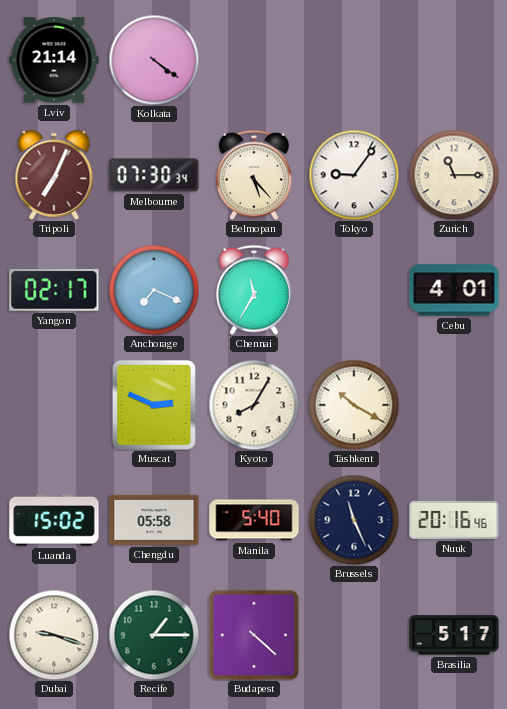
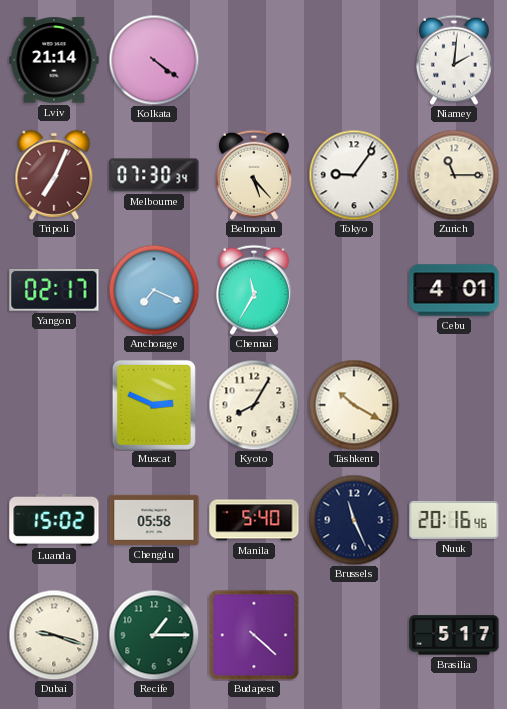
Niamey: none -> 2:01 (454, 60)
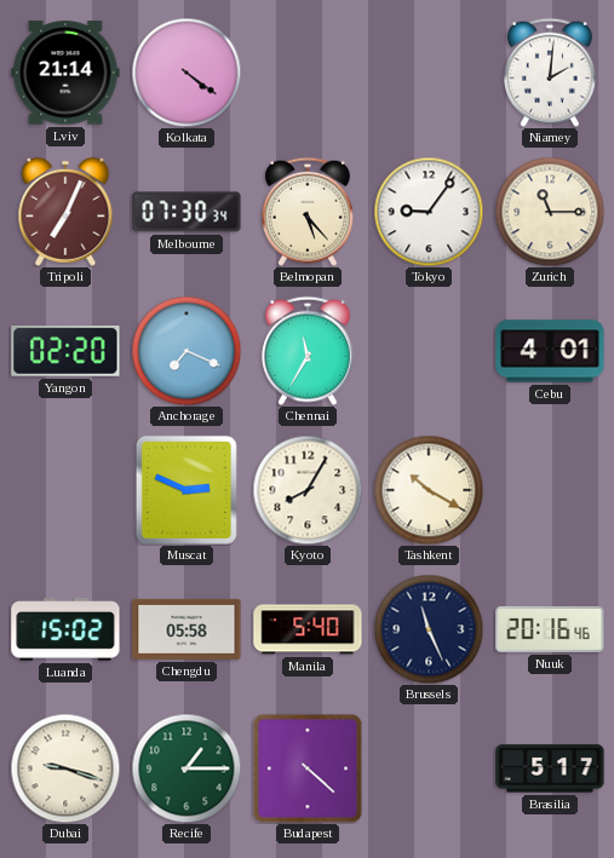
Yangon: 02:17 -> 02:20 (65, 352)
